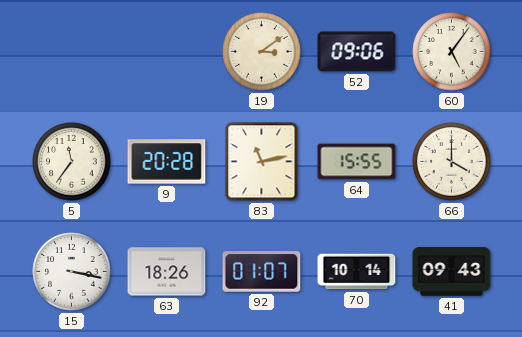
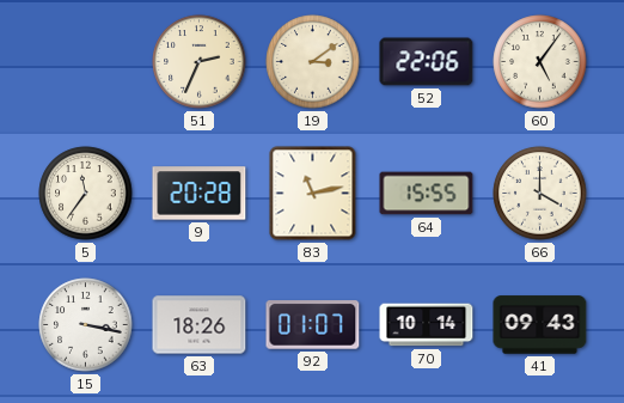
51: none -> 2:34 (200, 62)
52: 09:06 -> 22:06 (427, 62)
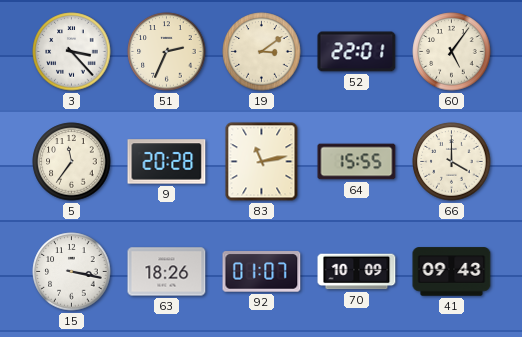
3: none -> 3:23 (72, 52)
52: 22:06 -> 22:01 (357, 52)
70: 10:14 -> 10:09 (357, 272)
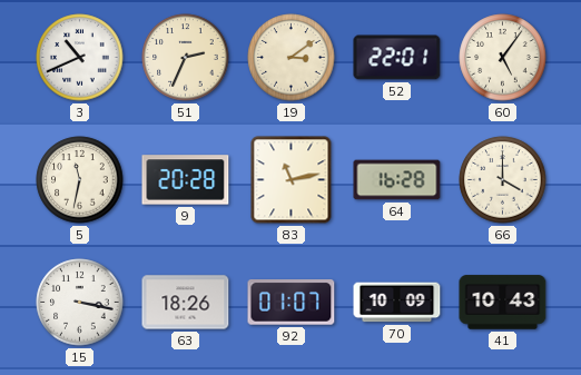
3: 3:23 -> 10:41 (80, 58)
5: 11:36 -> 11:32 (80, 180)
64: 15:55 -> 16:28 (397, 180)
41: 09:43 -> 10:43 (503, 303)
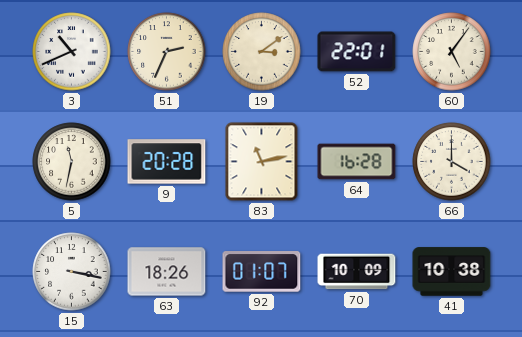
41: 10:43 -> 10:38 (452, 272)
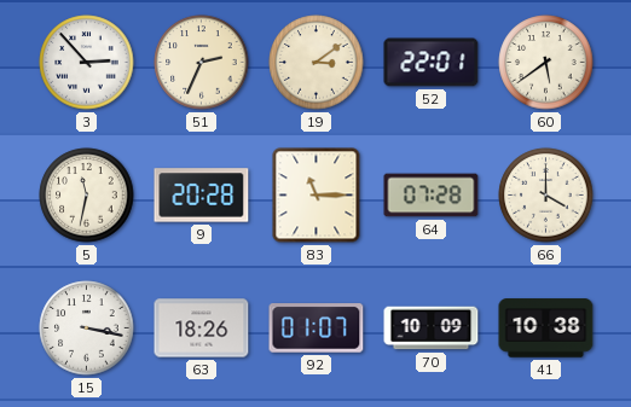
3: 10:41 -> 2:53 (87, 63)
60: 5:06 -> 5:39 (546, 63)
83: 11:13 -> 11:15 (317, 196)
64: 16:28 -> 07:28 (432, 196)
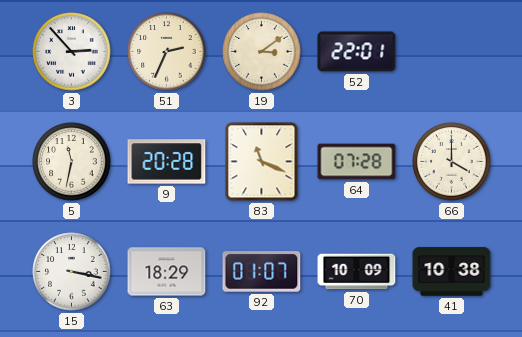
60: 5:39 -> none (546, 63)
83: 11:15 -> 11:19 (262, 162)
63: 18:26 -> 18:29 (167, 272)
